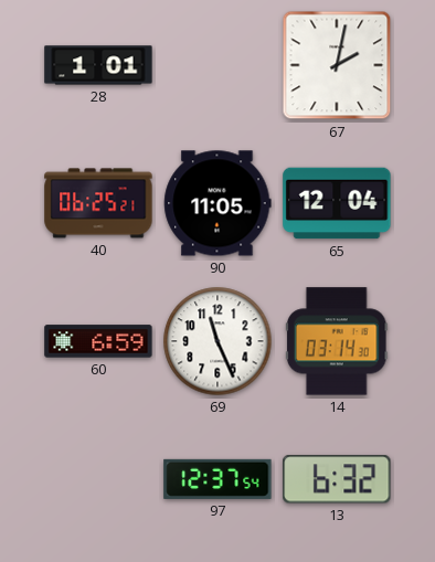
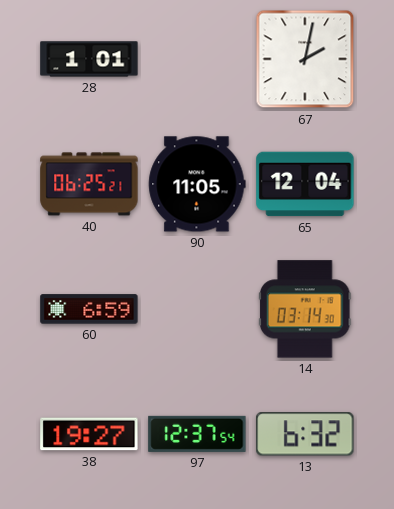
69: 11:26 -> none (217, 341)
38: none -> 19:27 (89, 434)
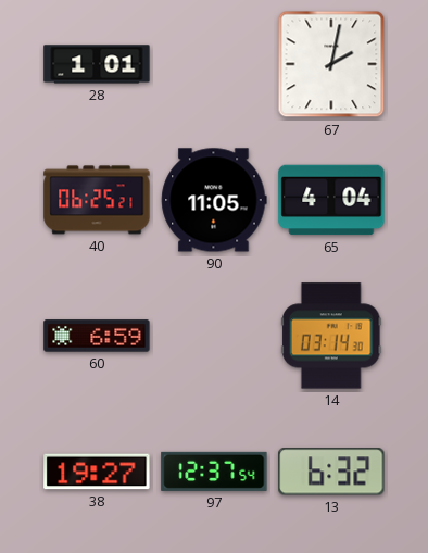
65: 12:04 -> 4:04 (331, 200)
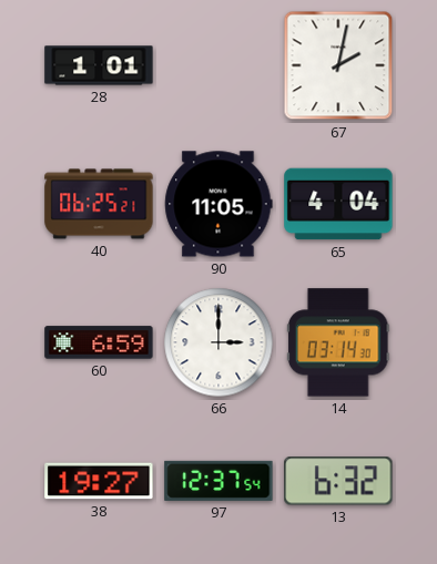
66: none -> 3:00 (218, 342)
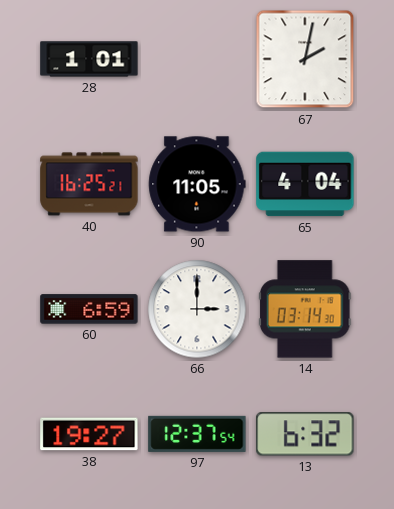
40: 06:25 -> 16:25 (89, 184)
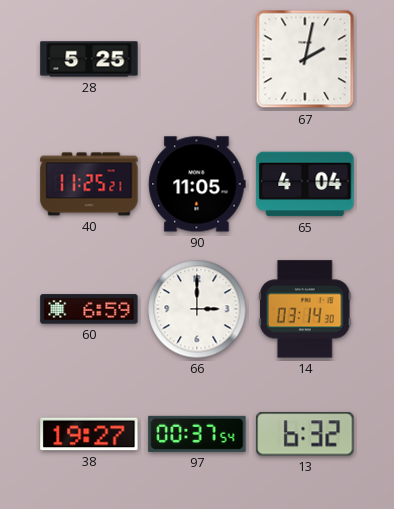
28: 1:01 -> 5:25 (89, 59)
40: 16:25 -> 11:25 (89, 184)
97: 12:37 -> 00:37 (197, 434)
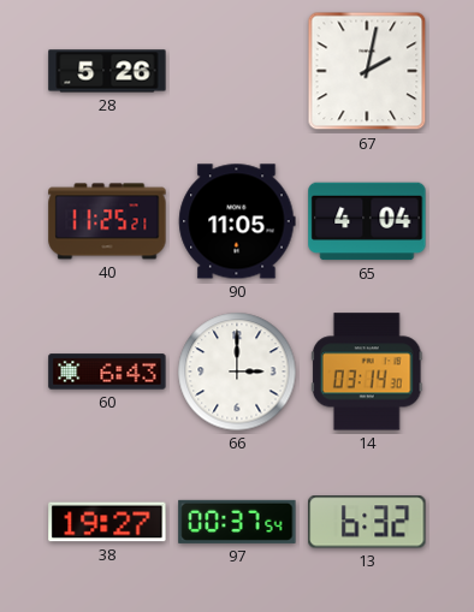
28: 5:25 -> 5:26 (107, 71)
60: 6:59 -> 6:43 (107, 372)
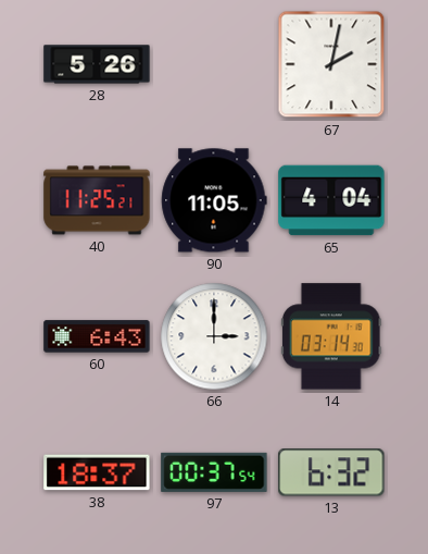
38: 19:27 -> 18:37 (97, 472)
